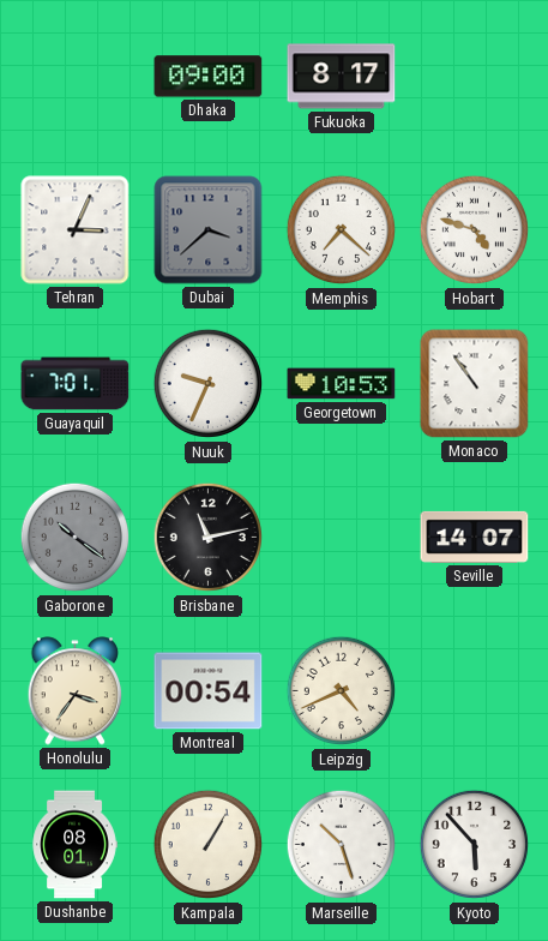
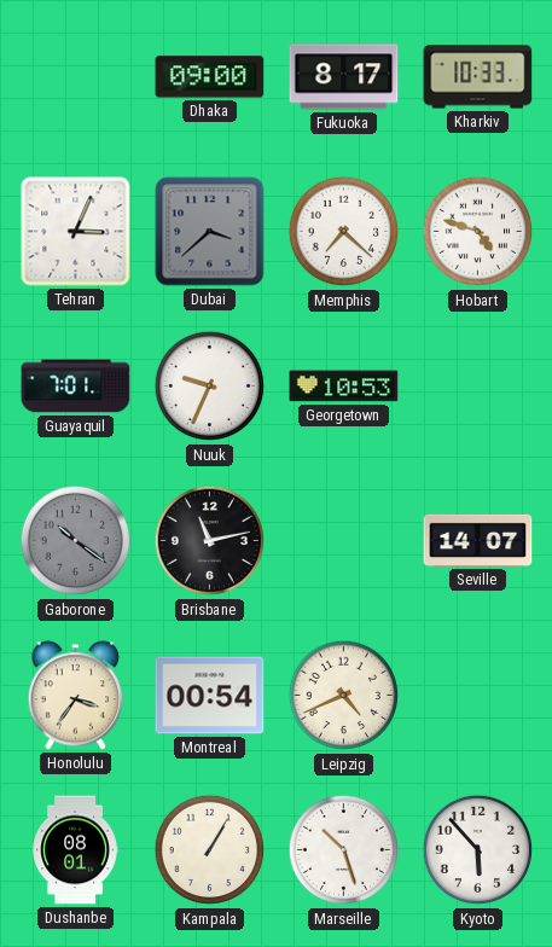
Kharkiv: none -> 10:33 (478, 77)
Monaco: 10:54 -> none (475, 384)
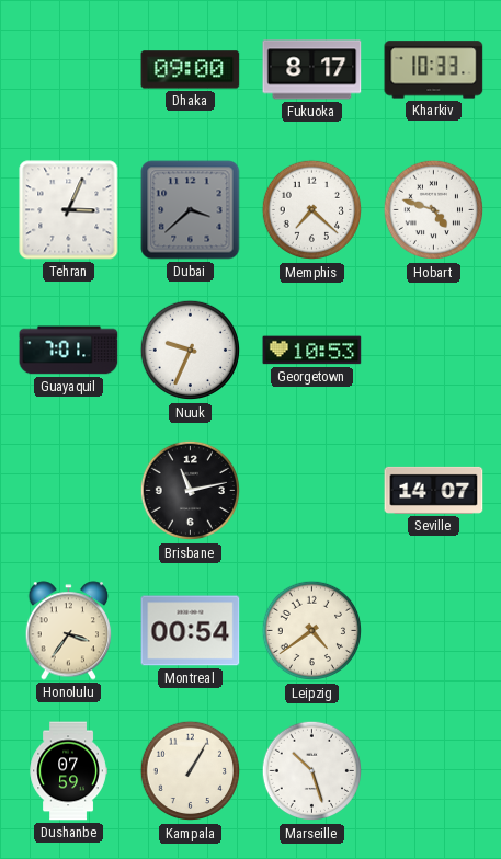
Gaborone: 10:21 -> none (76, 541)
Leipzig: 4:41 -> 4:39 (312, 631)
Dushanbe: 08:01 -> 07:59 (68, 771)
Kyoto: 5:53 -> none (478, 850)
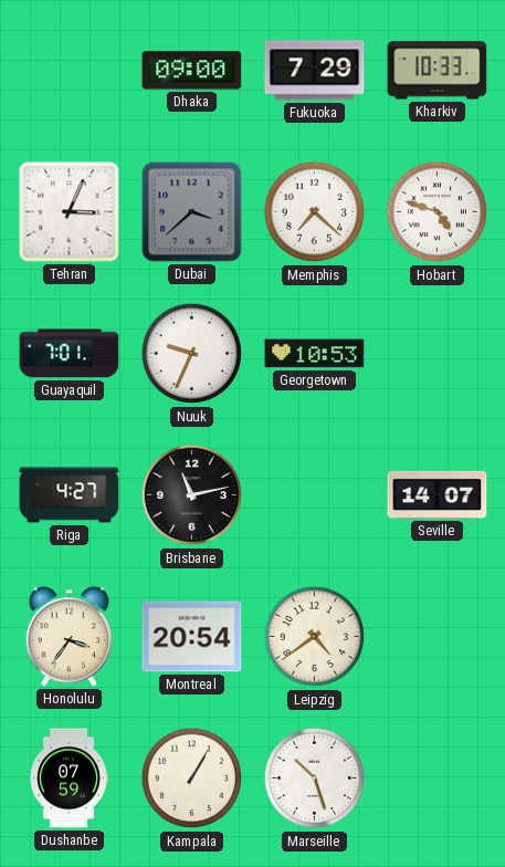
Fukuoka: 8:17 -> 7:29 (315, 71)
Riga: none -> 4:27 (70, 495)
Montreal: 00:54 -> 20:54 (192, 637)
